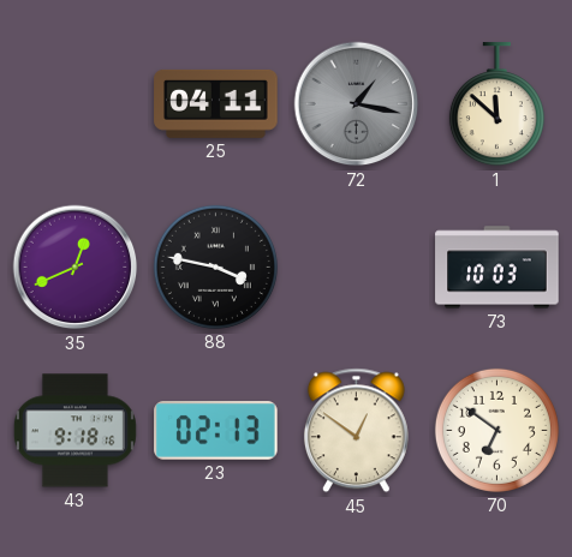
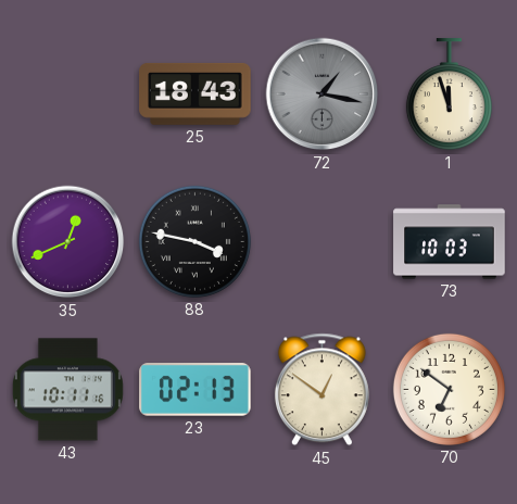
25: 04:11 -> 18:43 (196, 93)
1: 11:52 -> 11:57 (449, 94)
43: 9:18 -> 10:11 (67, 390)
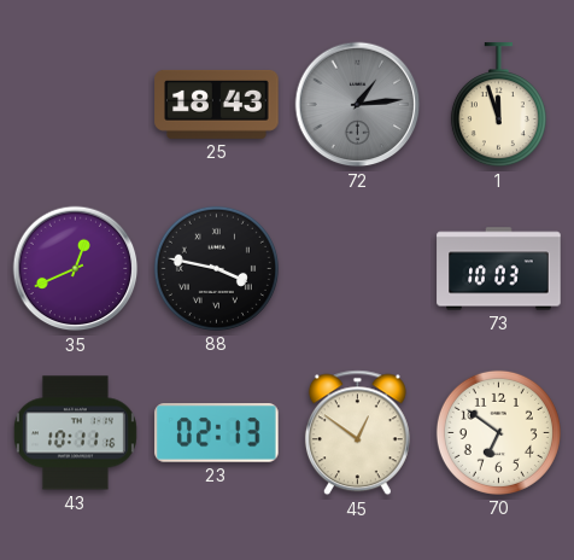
72: 1:17 -> 1:14 (358, 105)
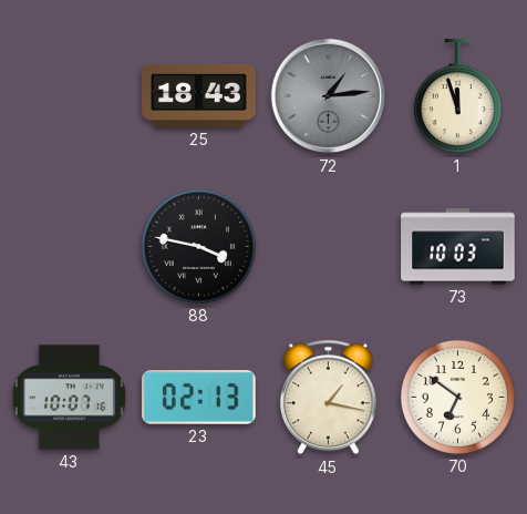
35: 12:41 -> none (76, 269)
43: 10:11 -> 10:07 (69, 398)
45: 12:51 -> 1:17 (328, 398)
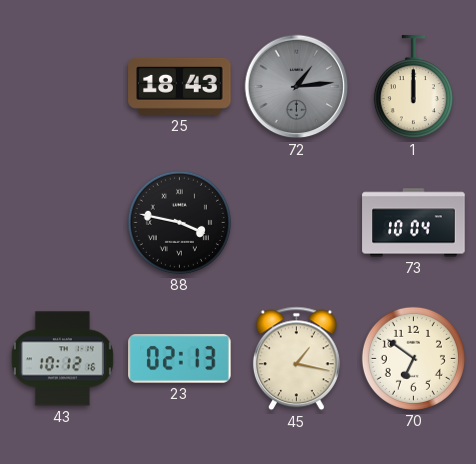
1: 11:57 -> 12:00 (413, 87)
73: 10:03 -> 10:04 (414, 223)
43: 10:07 -> 10:12 (62, 359)
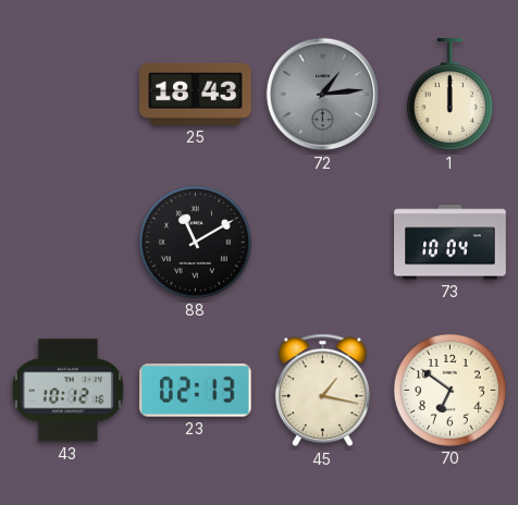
88: 3:47 -> 11:10 (195, 242)
